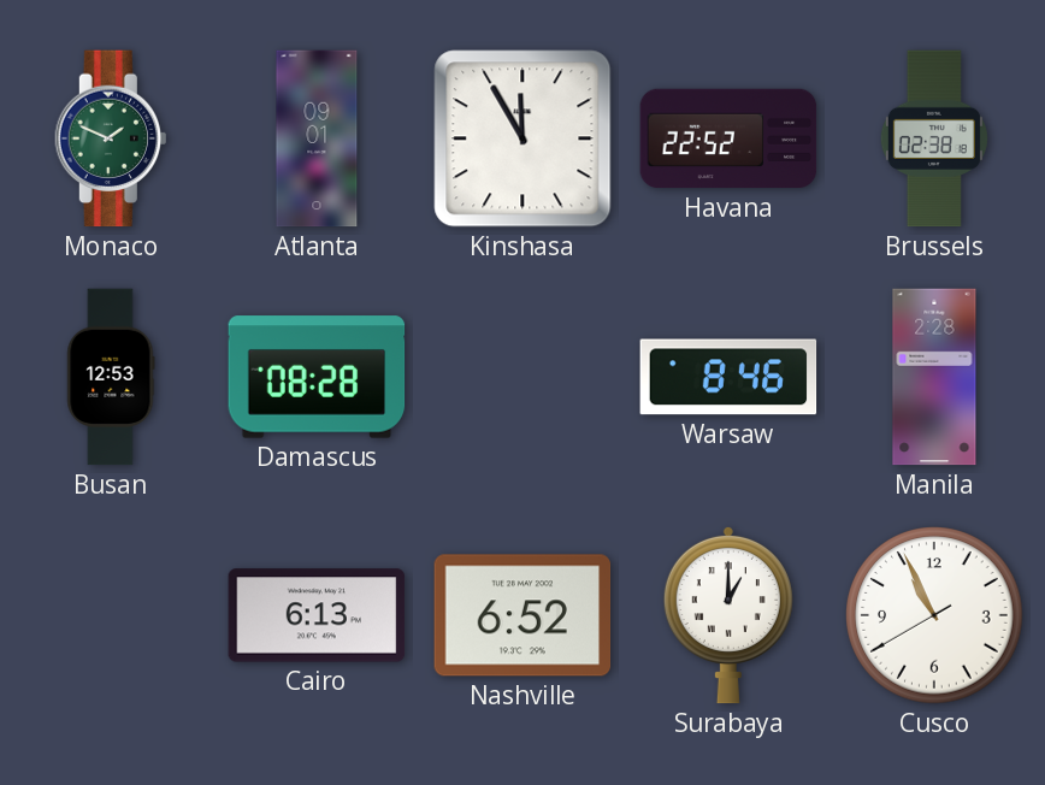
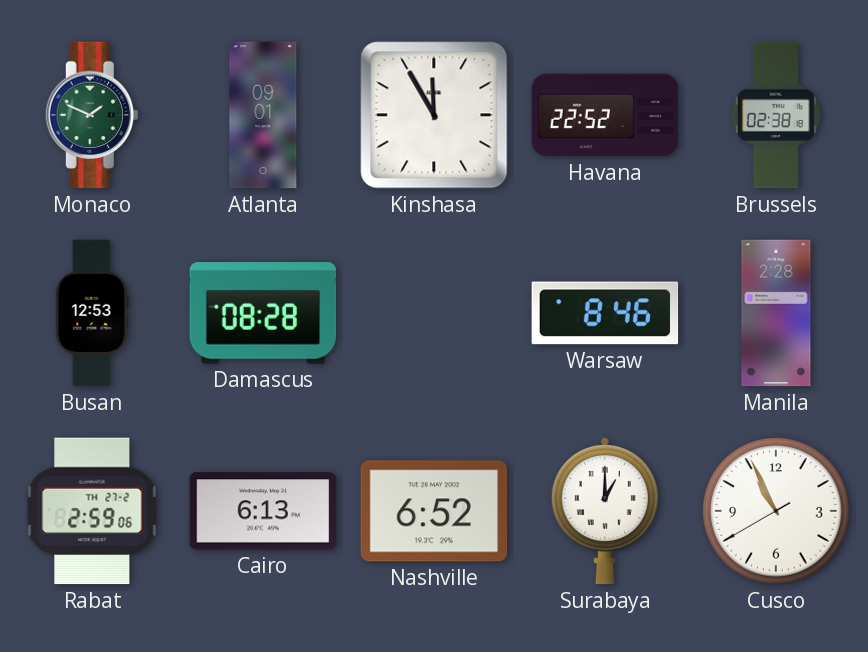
Rabat: none -> 2:59 (92, 511)
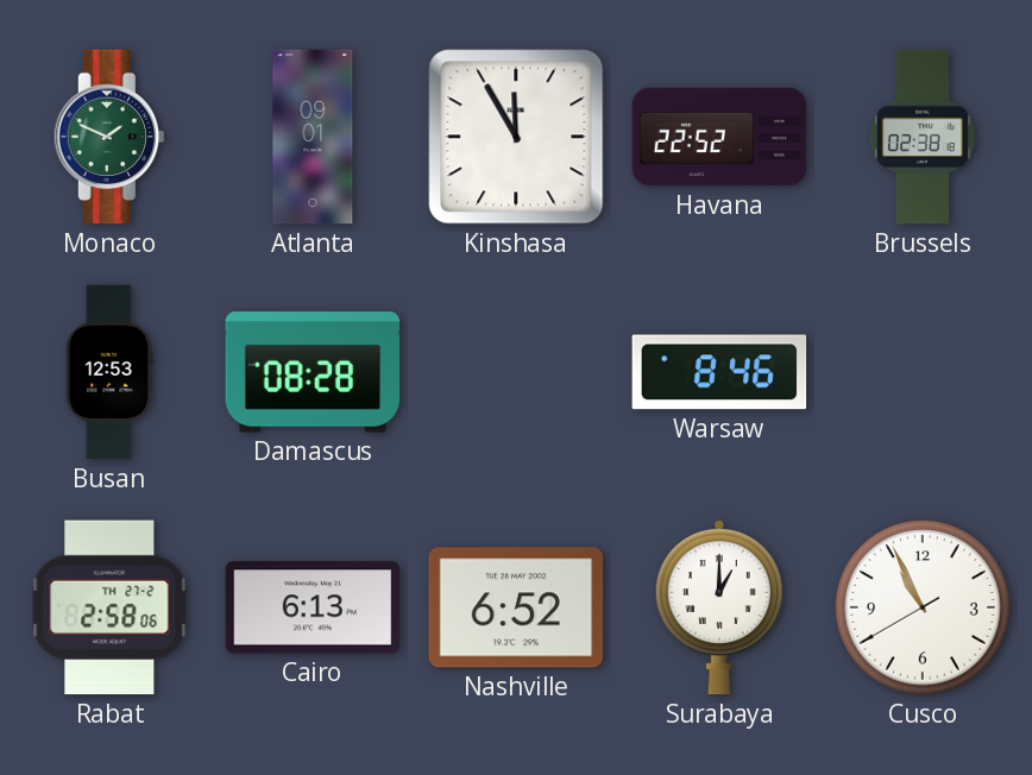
Manila: 2:28 -> none (776, 313)
Rabat: 2:59 -> 2:58 (109, 607)
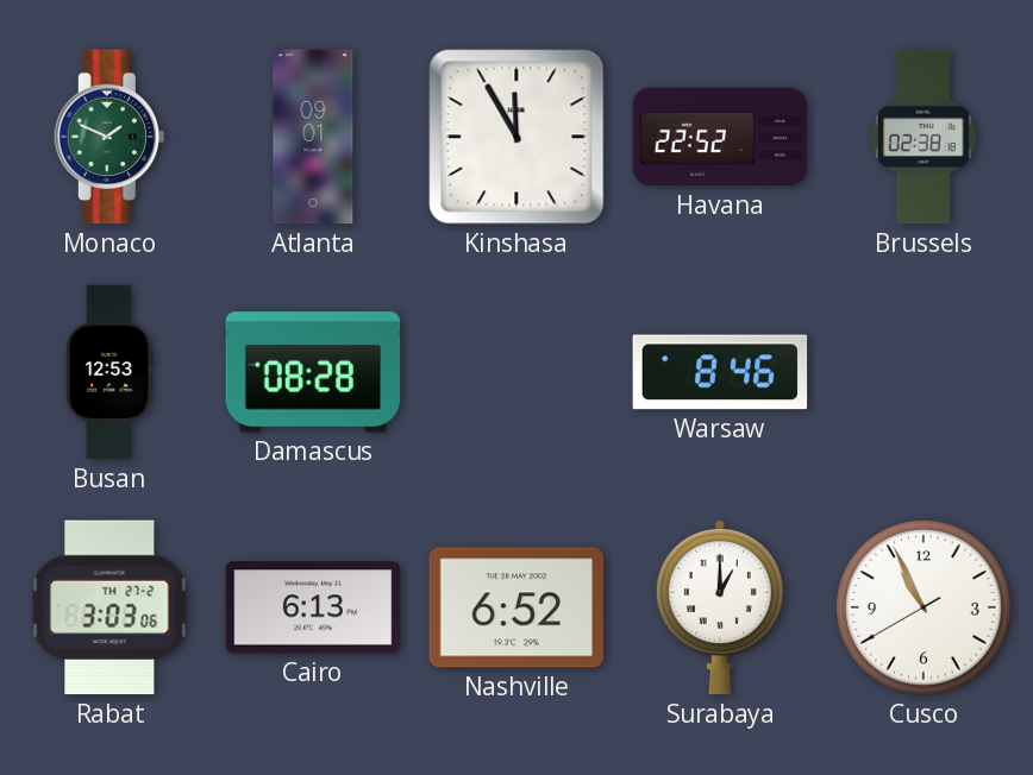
Rabat: 2:58 -> 3:03 (109, 607)
